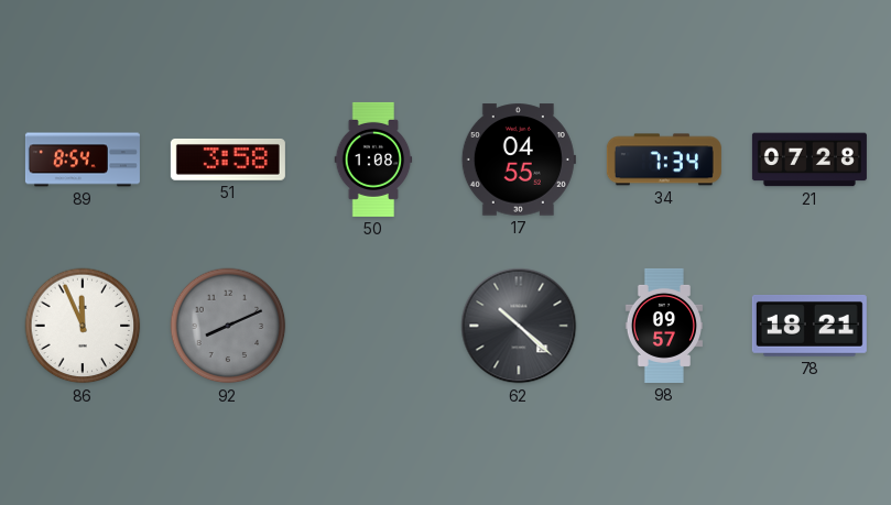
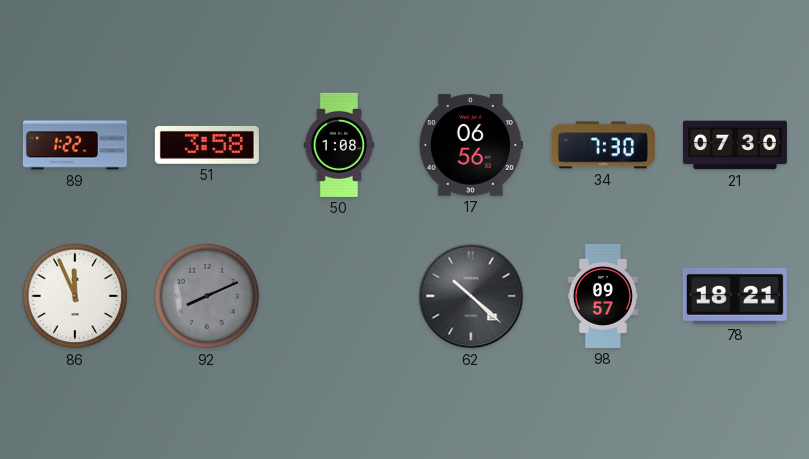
89: 8:54 -> 1:22 (75, 145)
17: 04:55 -> 06:56 (471, 145)
34: 7:34 -> 7:30 (603, 145)
21: 07:28 -> 07:30 (735, 145)
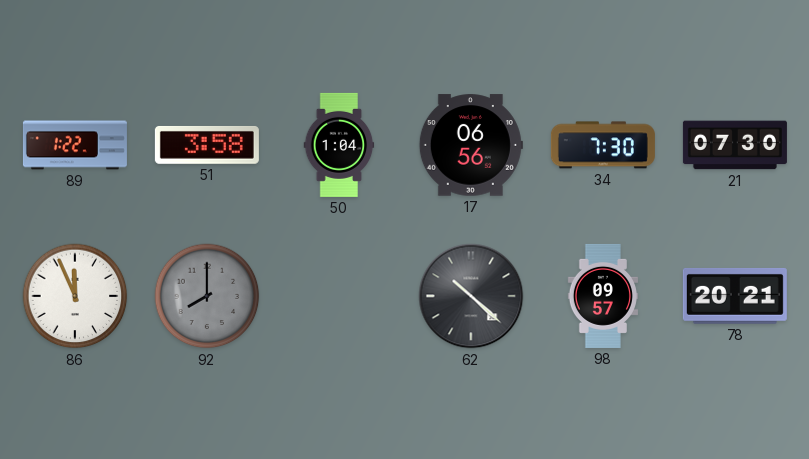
50: 1:08 -> 1:04 (339, 145)
92: 8:11 -> 8:00 (207, 296)
78: 18:21 -> 20:21 (735, 296)
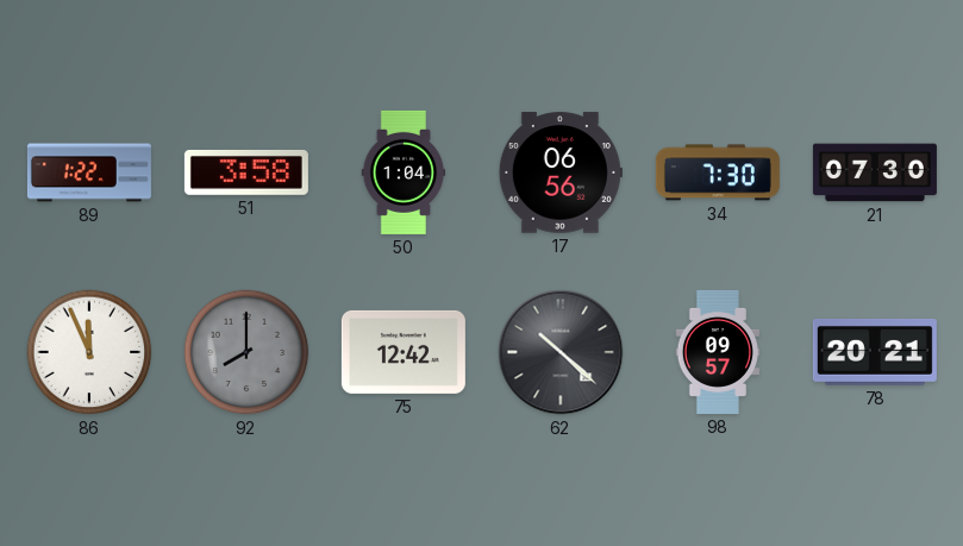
75: none -> 12:42 (404, 352)
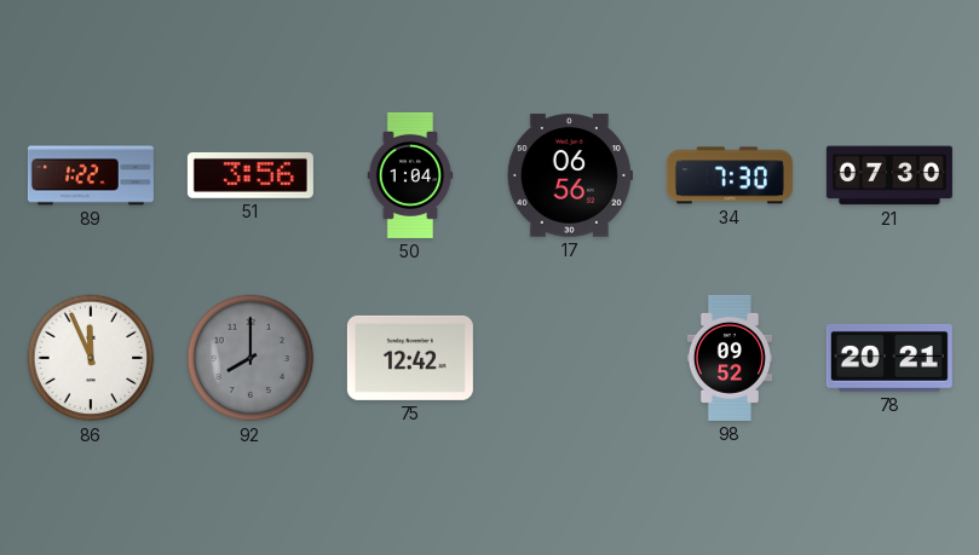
51: 3:58 -> 3:56 (250, 175)
62: 10:22 -> none (561, 352)
98: 09:57 -> 09:52 (730, 358)
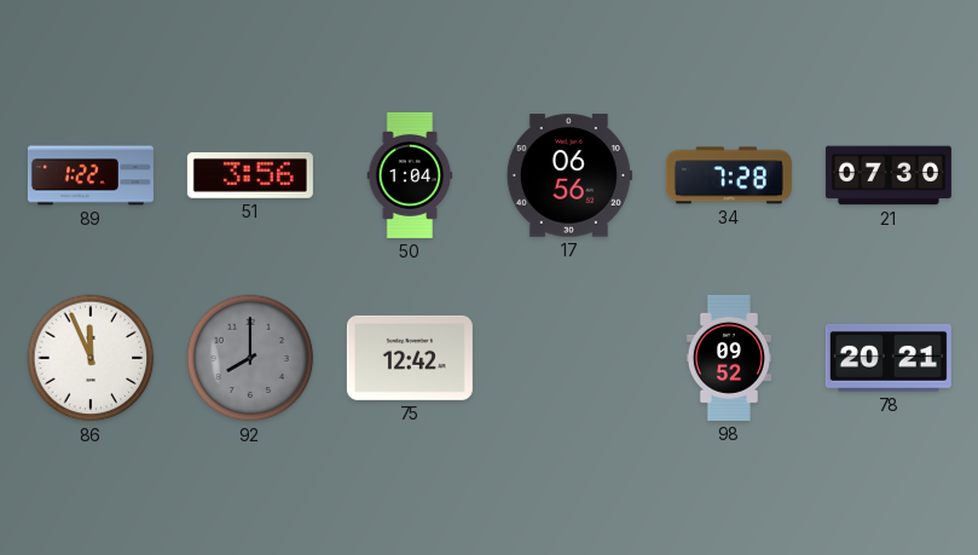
34: 7:30 -> 7:28 (729, 175)
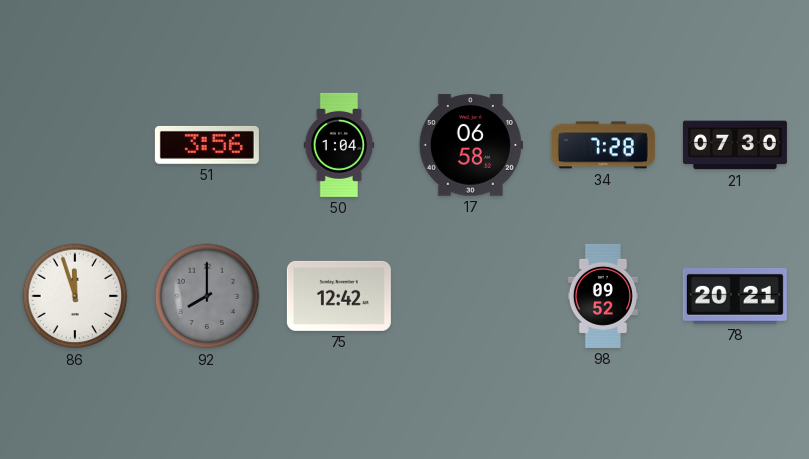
89: 1:22 -> none (91, 175)
17: 06:56 -> 06:58 (471, 145)
86: 11:56 -> 11:57 (75, 296)
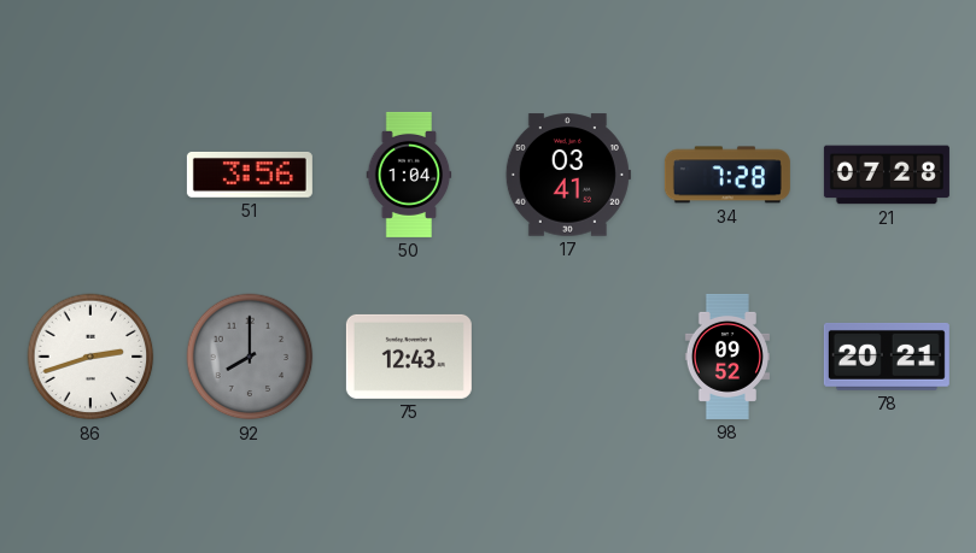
17: 06:58 -> 03:41 (568, 175)
21: 07:30 -> 07:28 (887, 175)
86: 11:57 -> 2:42 (90, 357)
75: 12:42 -> 12:43 (409, 357)
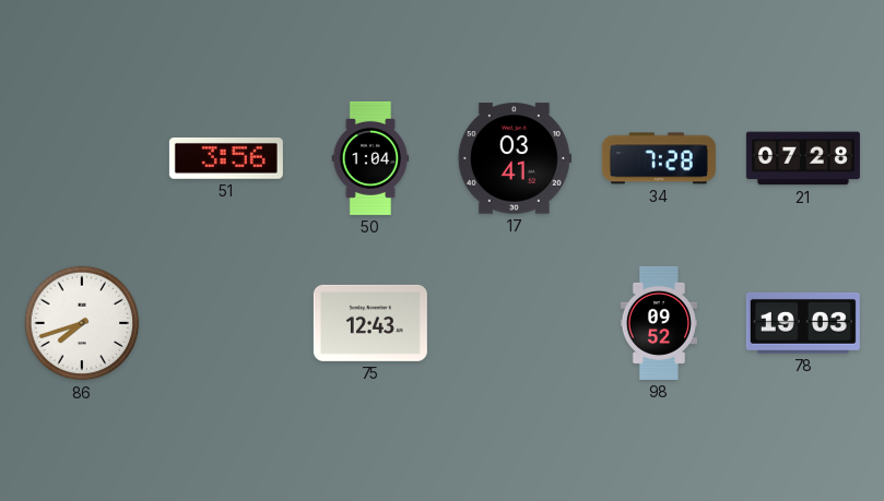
86: 2:42 -> 7:42 (82, 323)
92: 8:00 -> none (250, 357)
78: 20:21 -> 19:03 (803, 323)
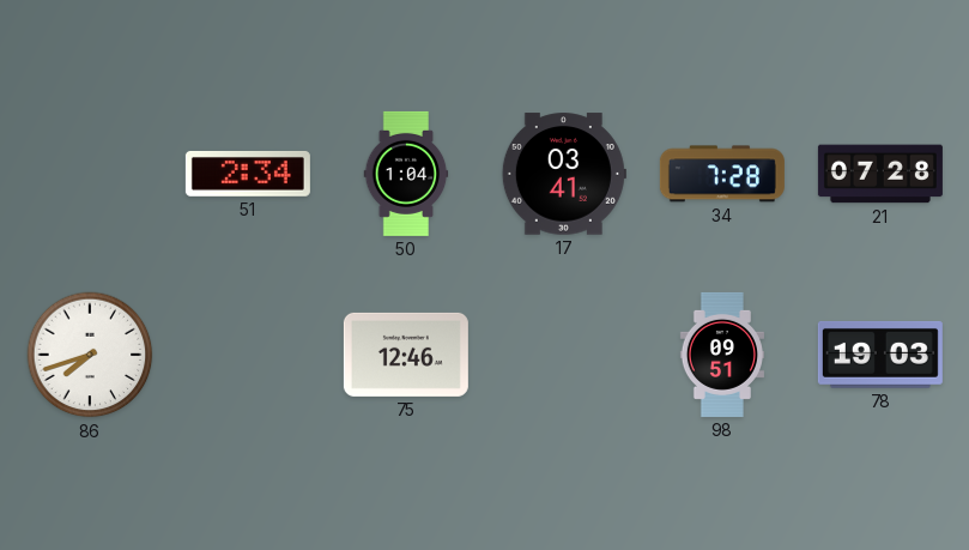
51: 3:56 -> 2:34 (248, 174)
75: 12:43 -> 12:46 (406, 355)
98: 09:52 -> 09:51 (722, 355)
